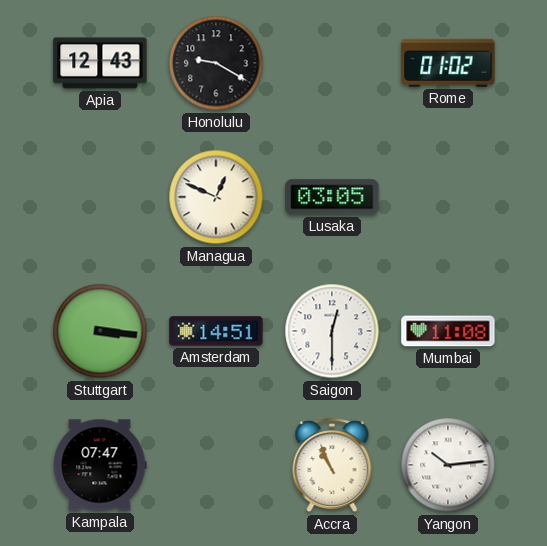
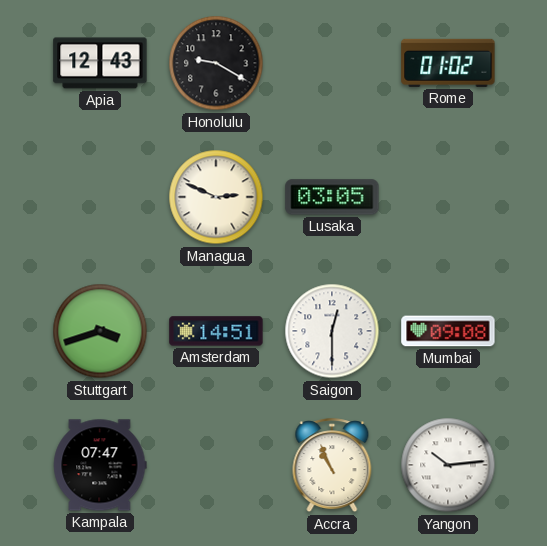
Managua: 12:49 -> 2:49 (216, 197)
Stuttgart: 3:16 -> 3:42 (100, 331)
Mumbai: 11:08 -> 09:08 (448, 331)
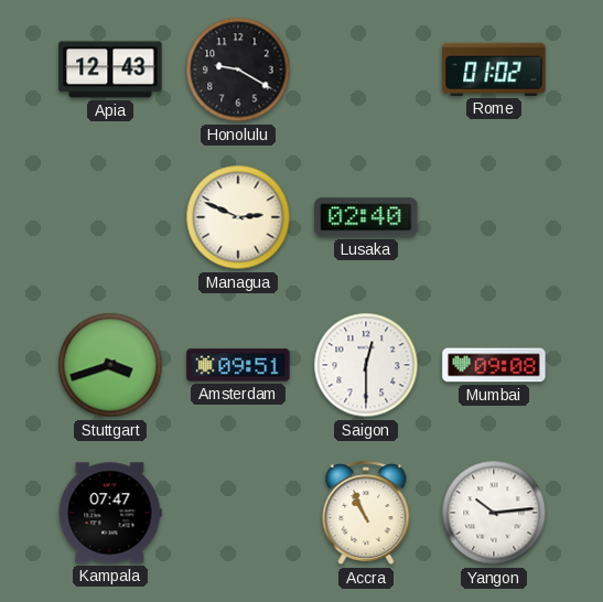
Lusaka: 03:05 -> 02:40 (366, 217)
Amsterdam: 14:51 -> 09:51 (238, 365)
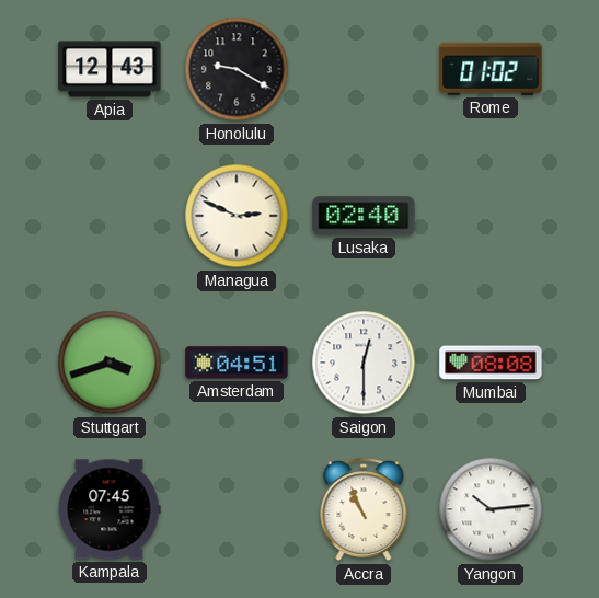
Amsterdam: 09:51 -> 04:51 (237, 363)
Mumbai: 09:08 -> 08:08 (491, 363)
Kampala: 07:47 -> 07:45 (110, 509)
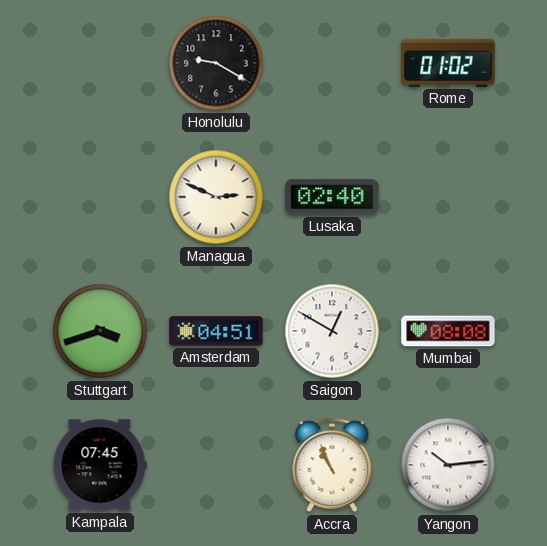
Apia: 12:43 -> none (110, 69)
Saigon: 12:30 -> 12:50 (332, 331)
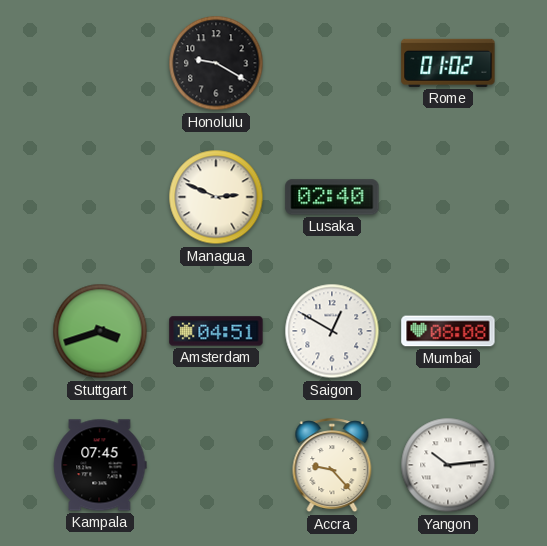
Accra: 10:56 -> 9:23 (332, 466)
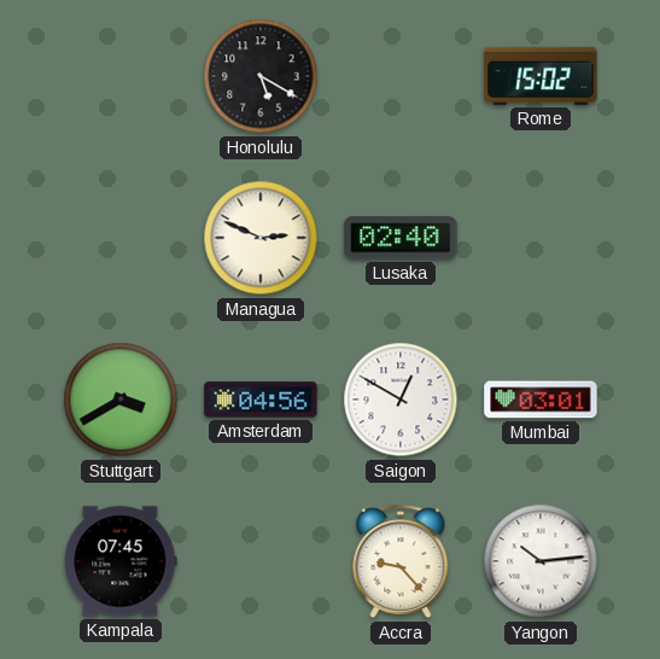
Honolulu: 9:20 -> 5:20 (261, 76)
Rome: 01:02 -> 15:02 (541, 76)
Stuttgart: 3:42 -> 3:40 (121, 400)
Amsterdam: 04:51 -> 04:56 (261, 400)
Mumbai: 08:08 -> 03:01 (541, 400)
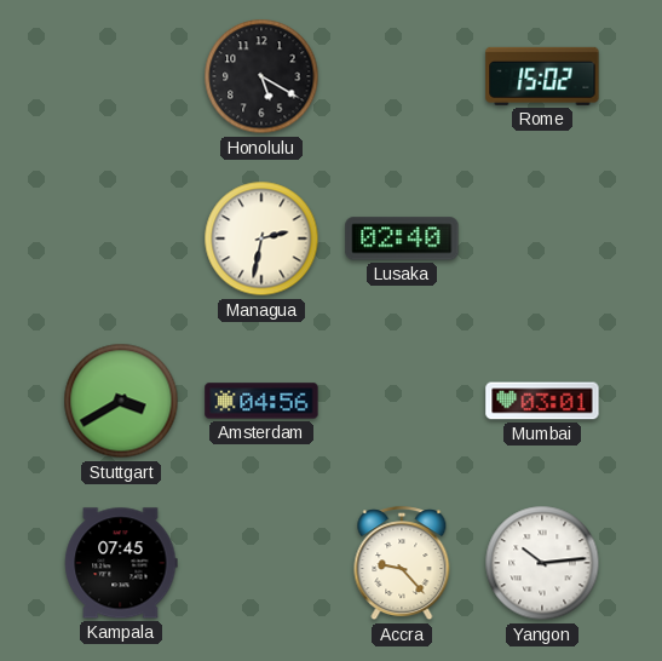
Managua: 2:49 -> 2:32 (261, 238)
Saigon: 12:50 -> none (401, 400)
